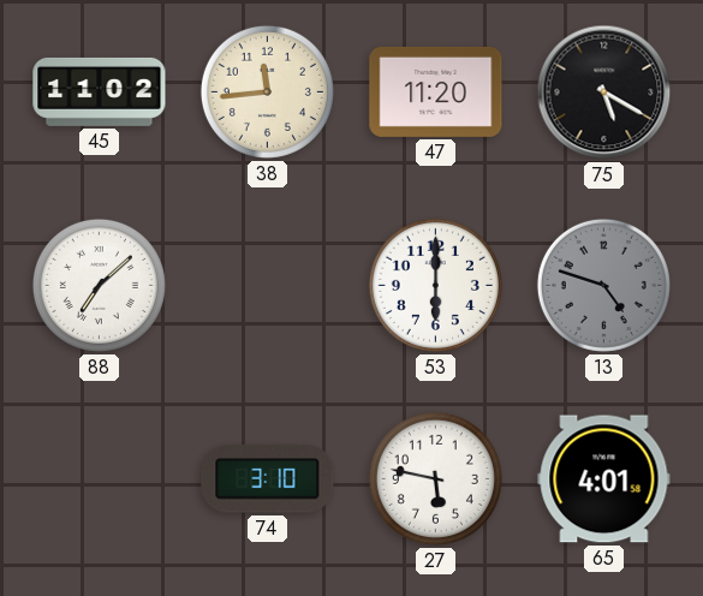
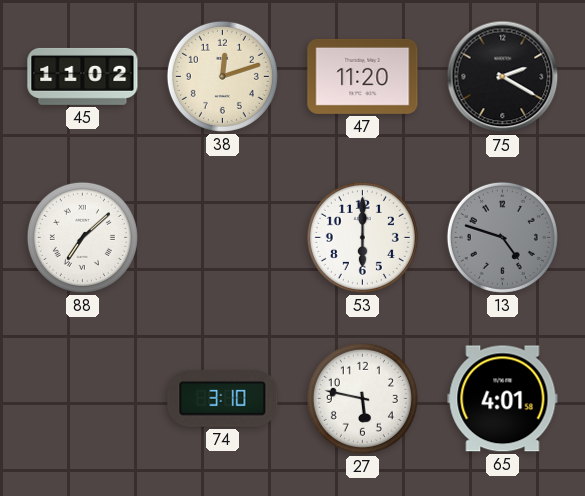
38: 11:44 -> 12:12 (222, 76)
75: 5:20 -> 2:20 (503, 77)
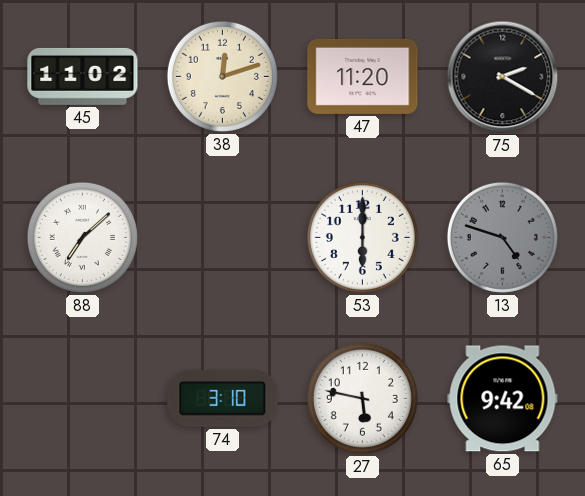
65: 4:01 -> 9:42 (503, 399)
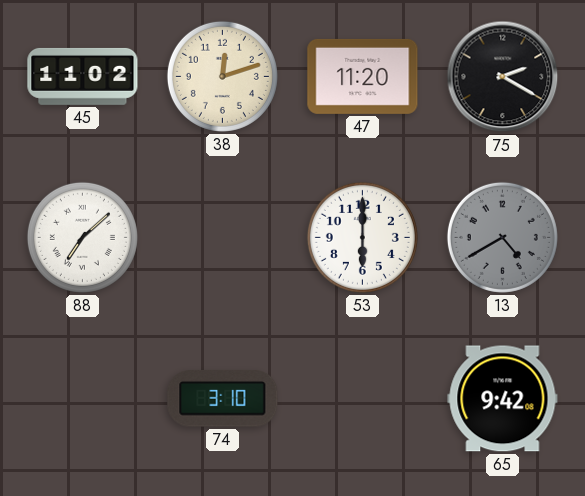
13: 4:48 -> 4:40 (502, 237)
27: 5:47 -> none (362, 398)
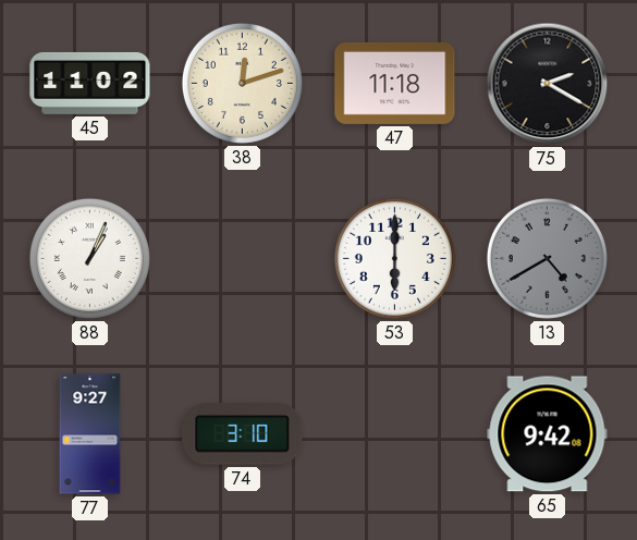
47: 11:20 -> 11:18 (395, 83)
88: 7:08 -> 1:04 (89, 258)
77: none -> 9:27 (90, 434)
